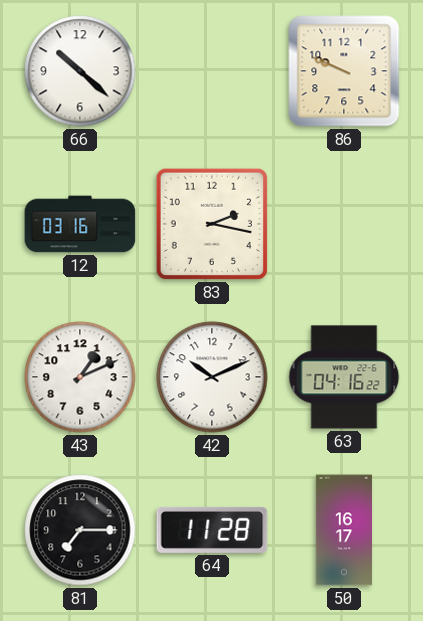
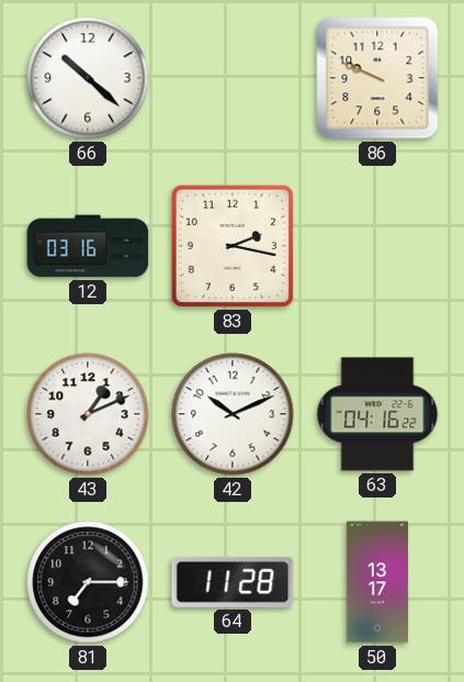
50: 16:17 -> 13:17 (377, 582)
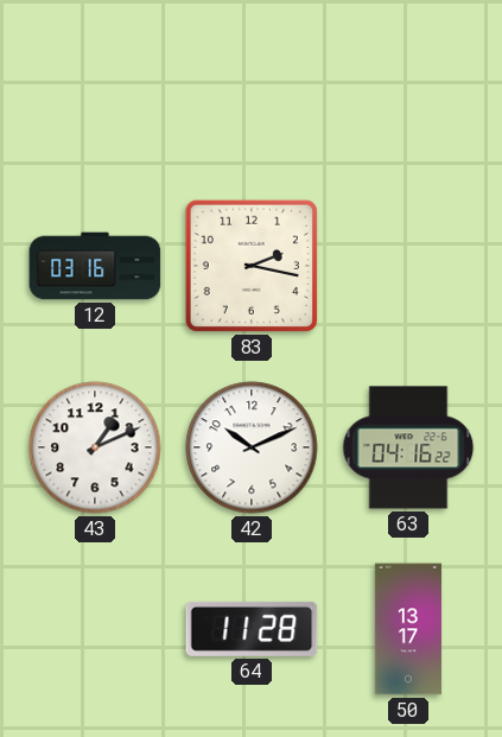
66: 10:22 -> none (88, 78)
86: 9:49 -> none (377, 78)
81: 7:15 -> none (88, 582)
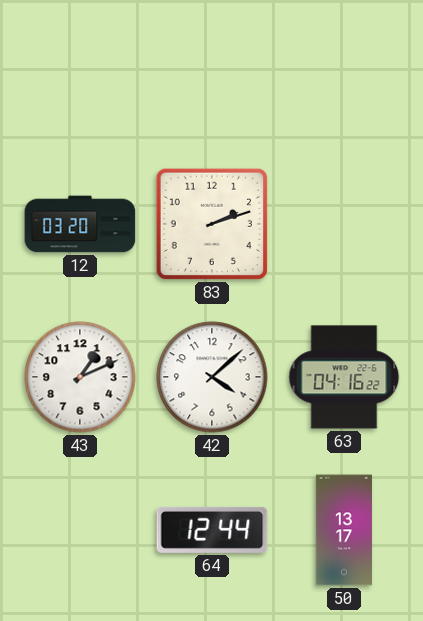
12: 03:16 -> 03:20 (80, 224)
83: 2:17 -> 2:12 (212, 224)
42: 10:11 -> 4:08 (212, 377)
64: 11:28 -> 12:44 (212, 530)
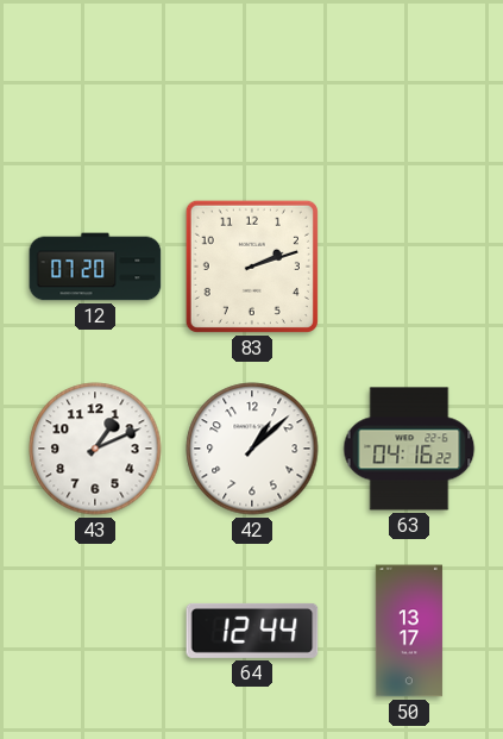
12: 03:20 -> 07:20 (95, 267)
42: 4:08 -> 1:08 (252, 449)
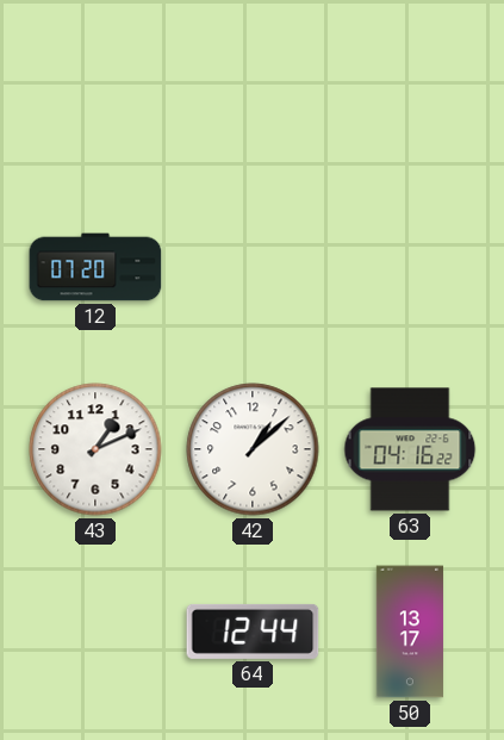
83: 2:12 -> none (252, 267)
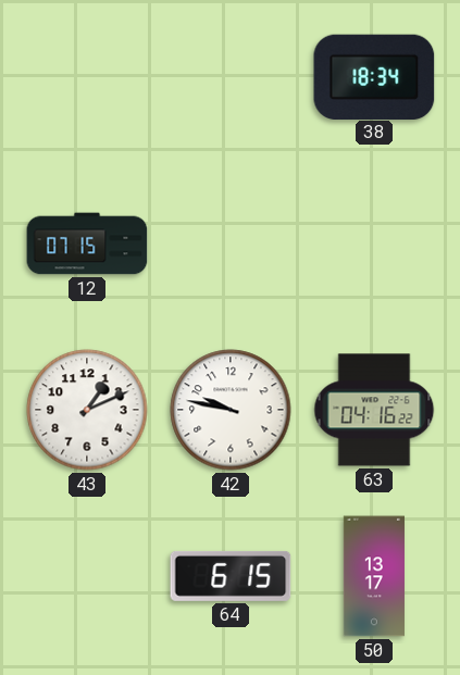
38: none -> 18:34 (374, 76)
12: 07:20 -> 07:15 (87, 243)
42: 1:08 -> 9:47 (231, 410)
64: 12:44 -> 6:15 (231, 576)
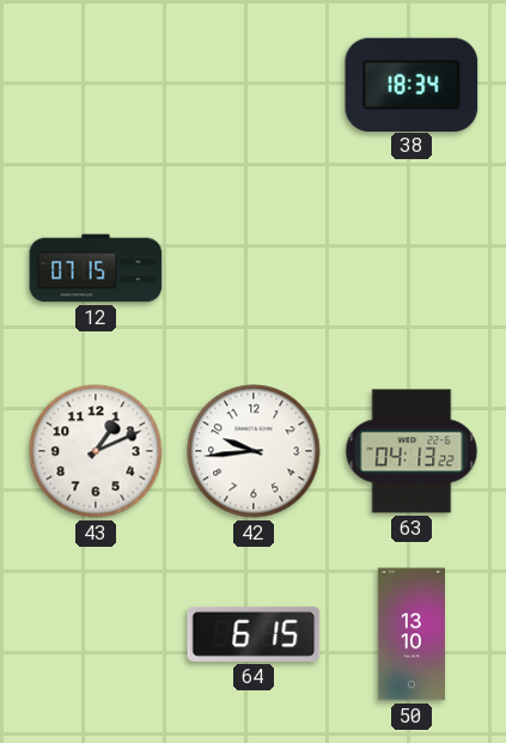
42: 9:47 -> 9:44 (254, 451)
63: 04:16 -> 04:13 (411, 451)
50: 13:17 -> 13:10 (411, 634)
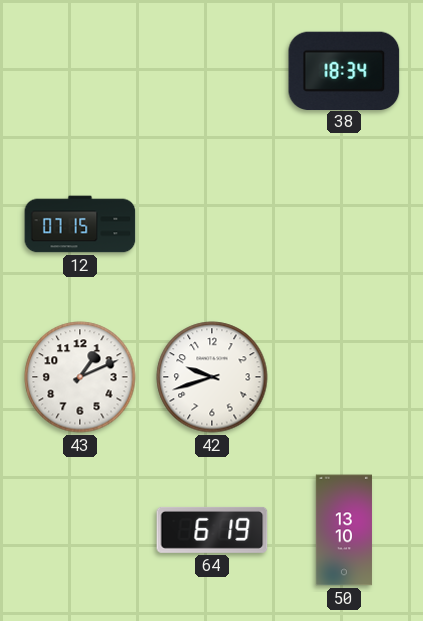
42: 9:44 -> 9:42 (212, 377)
63: 04:13 -> none (411, 451)
64: 6:15 -> 6:19 (212, 530)
